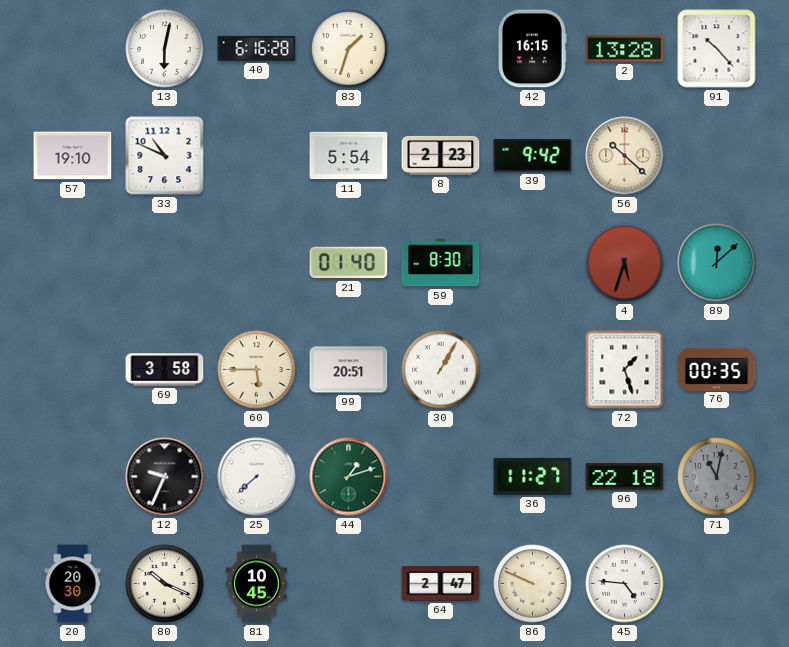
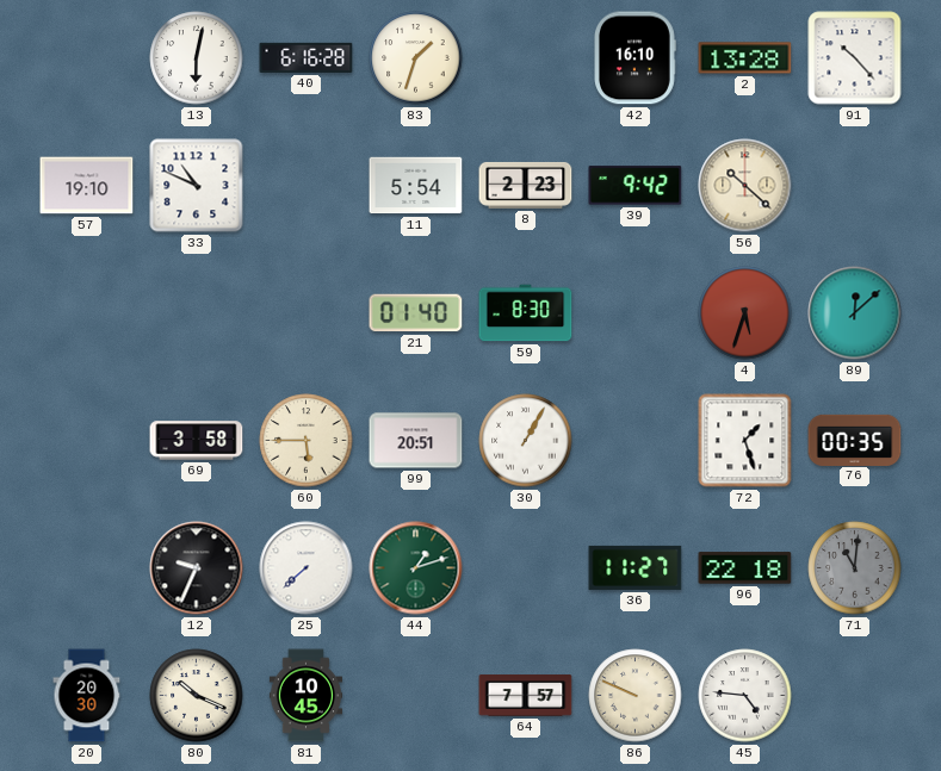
42: 16:15 -> 16:10 (636, 58)
71: 11:02 -> 11:01 (855, 568)
64: 2:47 -> 7:57 (526, 696)
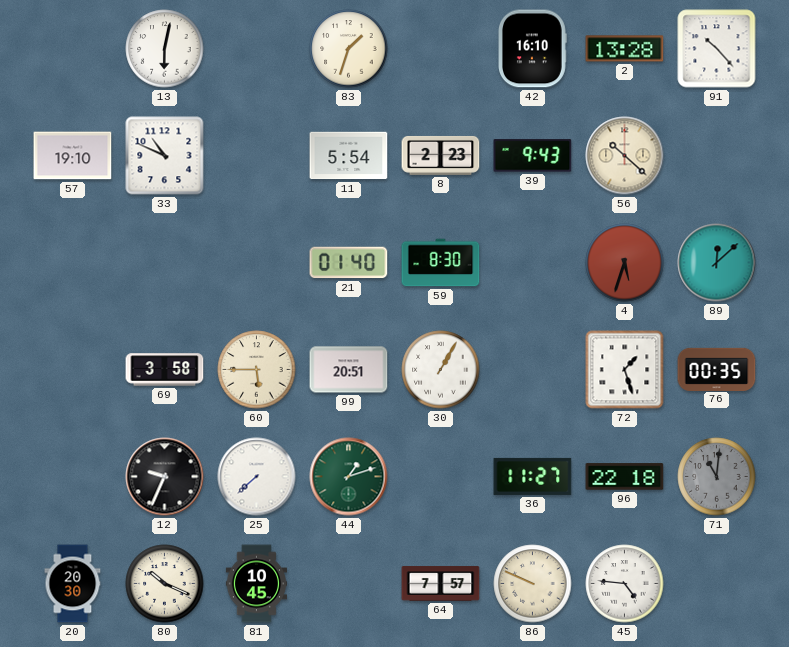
40: 6:16 -> none (307, 57)
39: 9:42 -> 9:43 (533, 156)
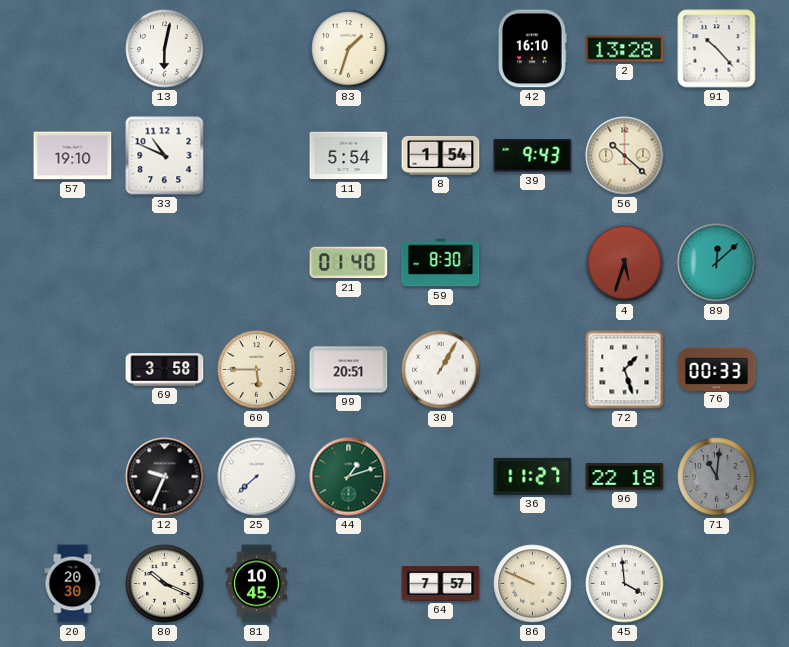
8: 2:23 -> 1:54 (441, 155)
76: 00:35 -> 00:33 (717, 369)
45: 4:46 -> 3:59 (625, 584)
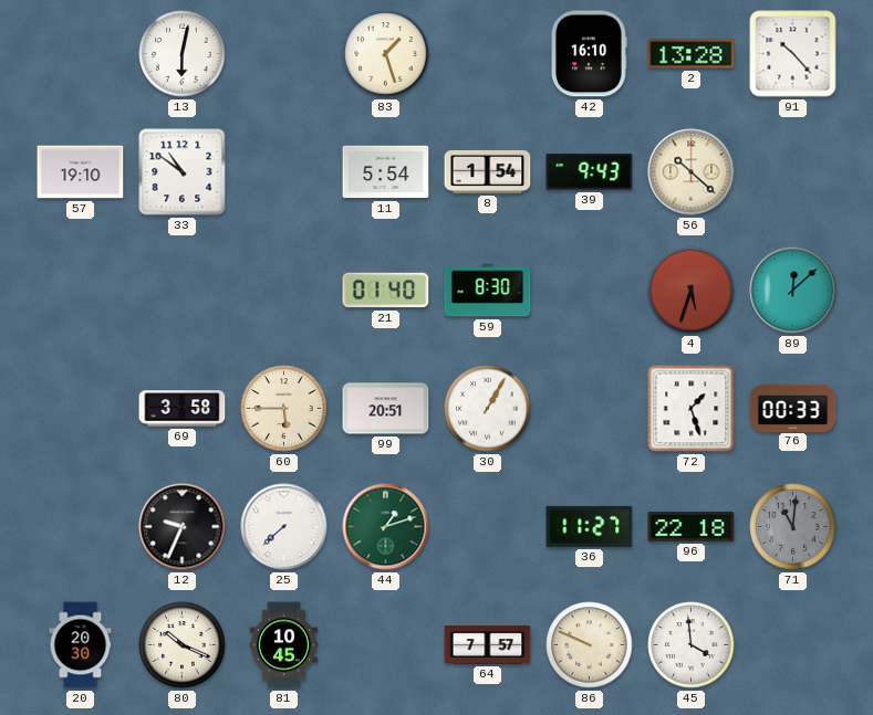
83: 1:33 -> 1:27 (386, 54)
33: 10:49 -> 10:51 (183, 172)
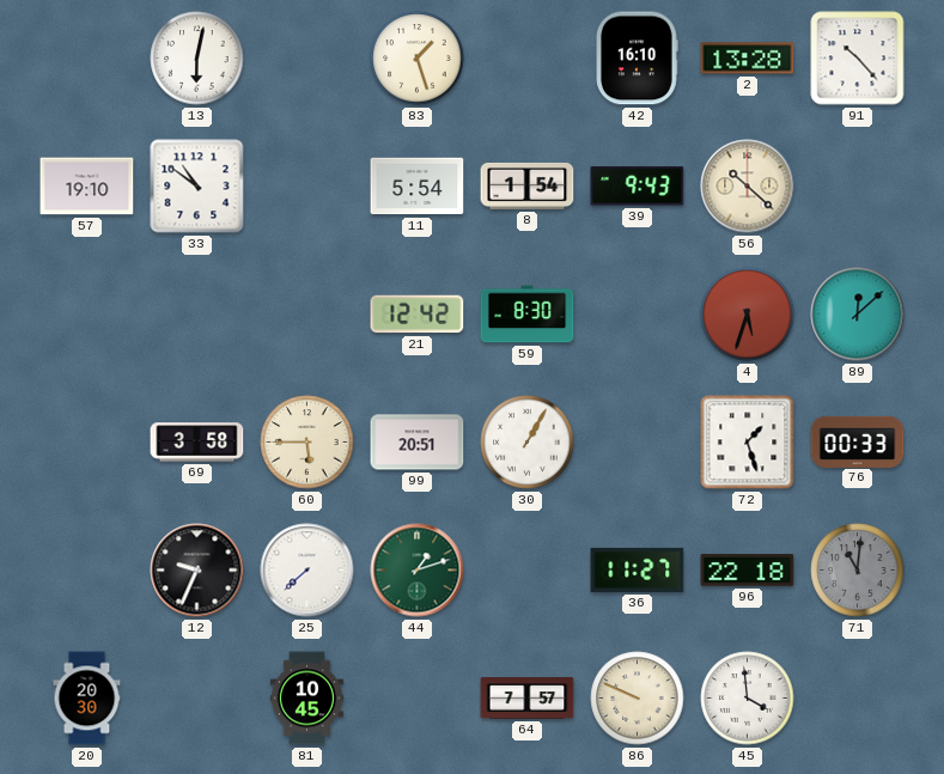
21: 01:40 -> 12:42 (418, 315)
80: 10:19 -> none (183, 645)
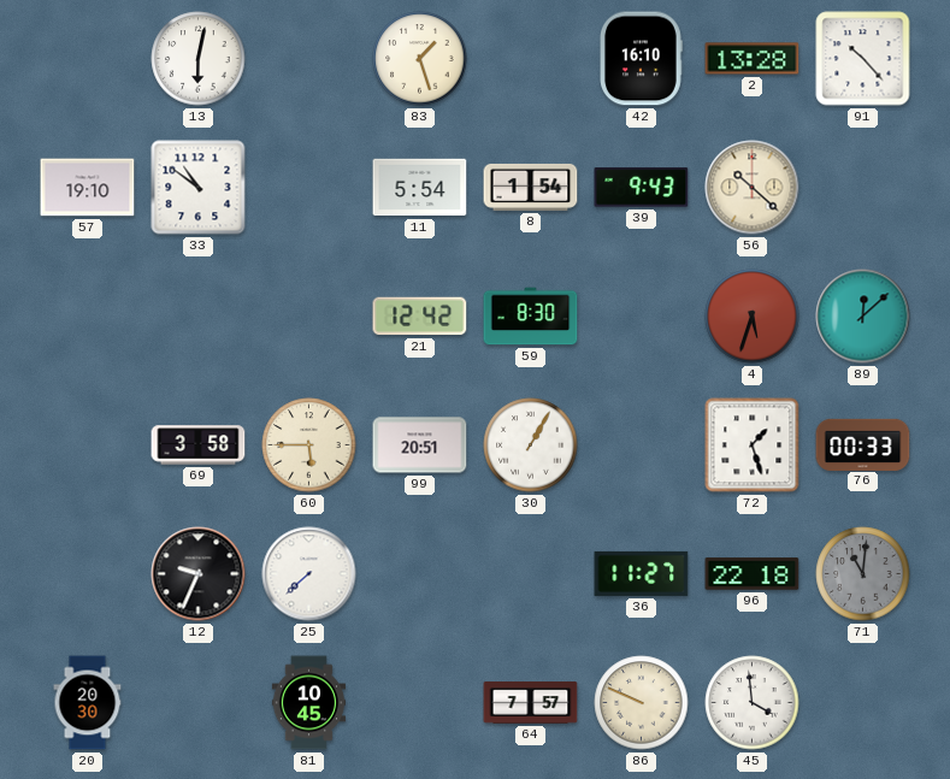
44: 1:12 -> none (418, 571)
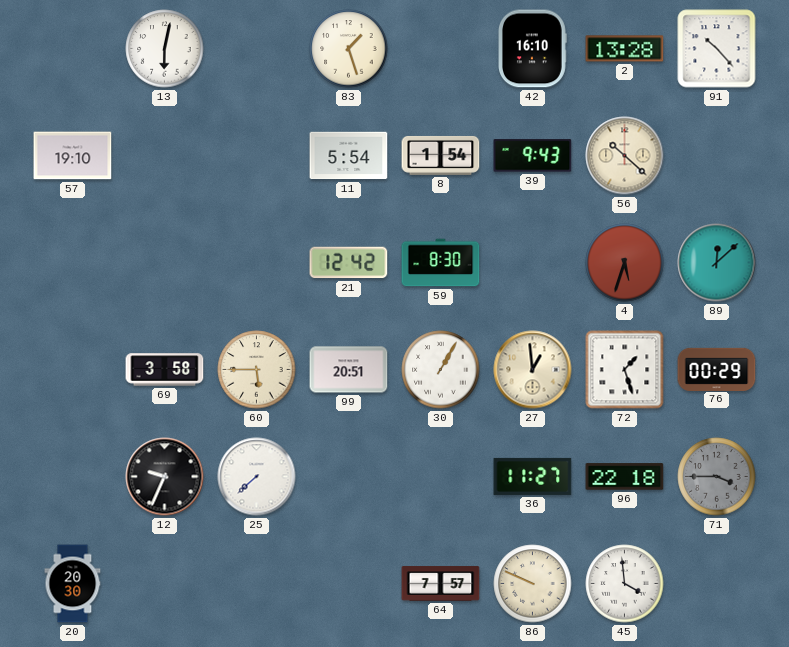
33: 10:51 -> none (199, 188)
27: none -> 12:59 (533, 370)
76: 00:33 -> 00:29 (717, 369)
71: 11:01 -> 3:45 (717, 477)
81: 10:45 -> none (308, 703)
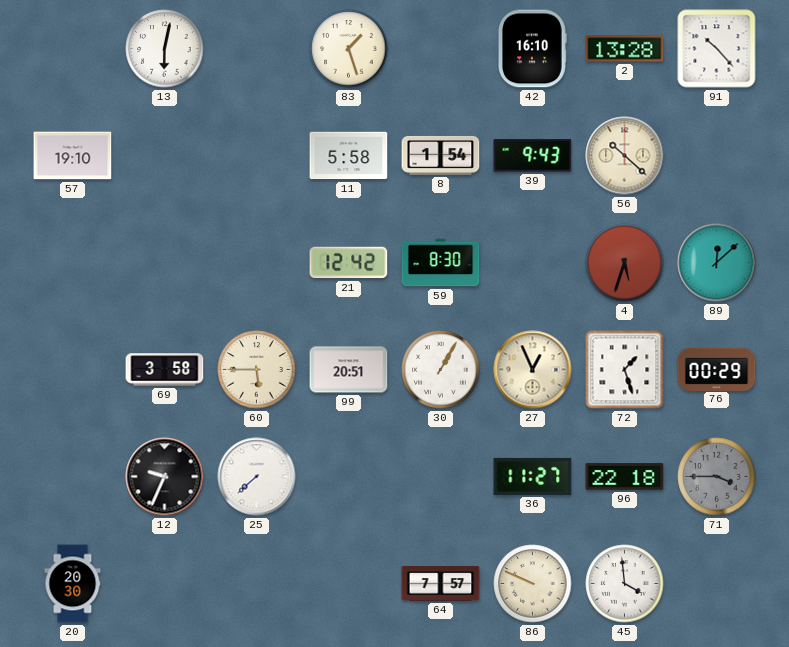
11: 5:54 -> 5:58 (349, 156)
27: 12:59 -> 12:56 (533, 370)
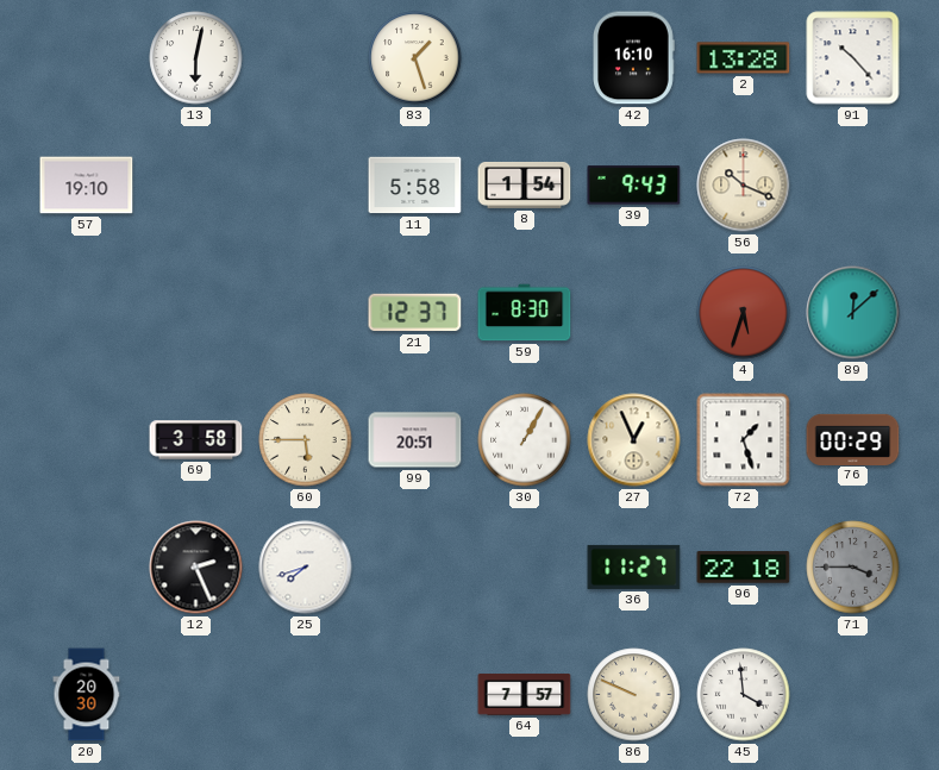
56: 10:22 -> 10:19 (744, 186)
21: 12:42 -> 12:37 (415, 313)
12: 9:34 -> 2:26 (196, 568)
25: 7:38 -> 7:42 (306, 568)
